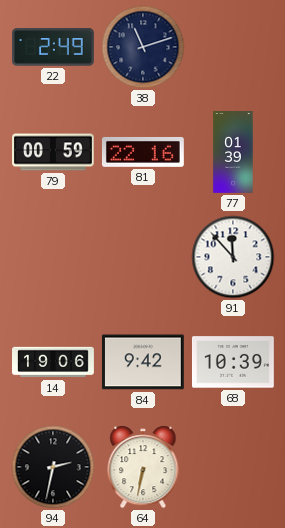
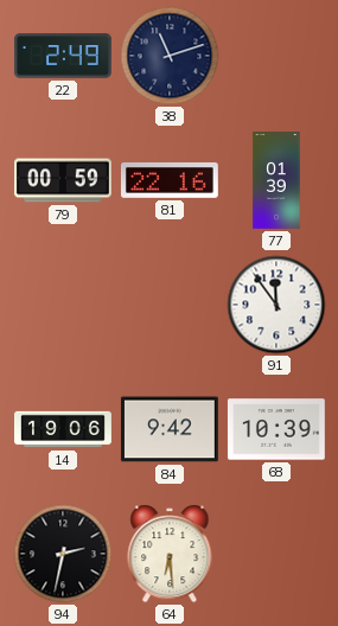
91: 11:53 -> 11:54 (276, 305)
64: 6:32 -> 6:29 (170, 554)
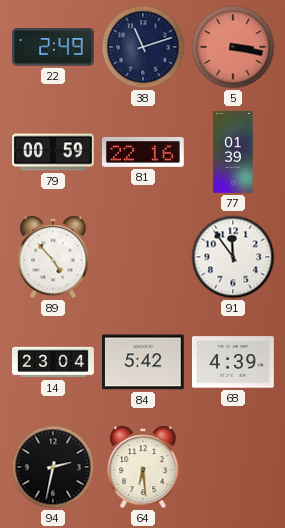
5: none -> 3:17 (233, 47)
89: none -> 4:53 (53, 257)
14: 19:06 -> 23:04 (54, 362)
84: 9:42 -> 5:42 (143, 362)
68: 10:39 -> 4:39 (233, 362)
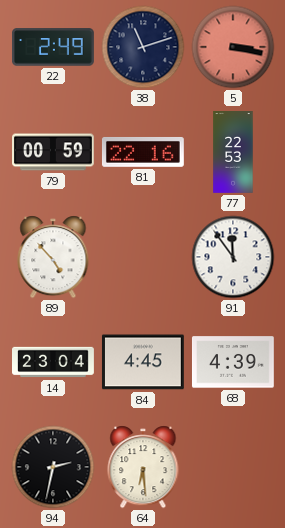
77: 01:39 -> 22:53 (233, 153)
84: 5:42 -> 4:45 (143, 362)
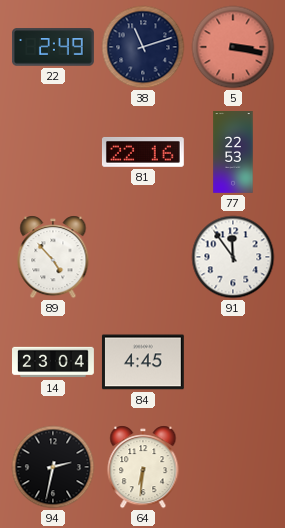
79: 00:59 -> none (54, 152)
68: 4:39 -> none (233, 362)
64: 6:29 -> 6:31 (143, 467)
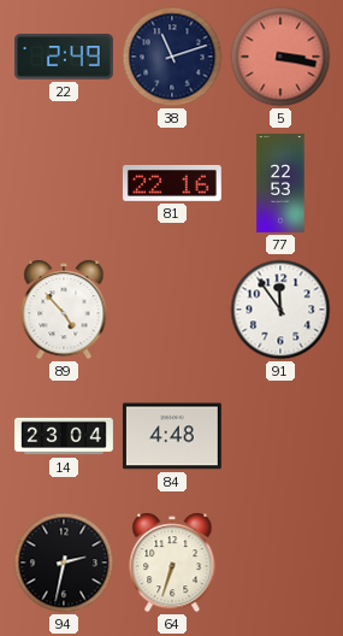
84: 4:45 -> 4:48 (172, 436)
64: 6:31 -> 6:33 (172, 563)
